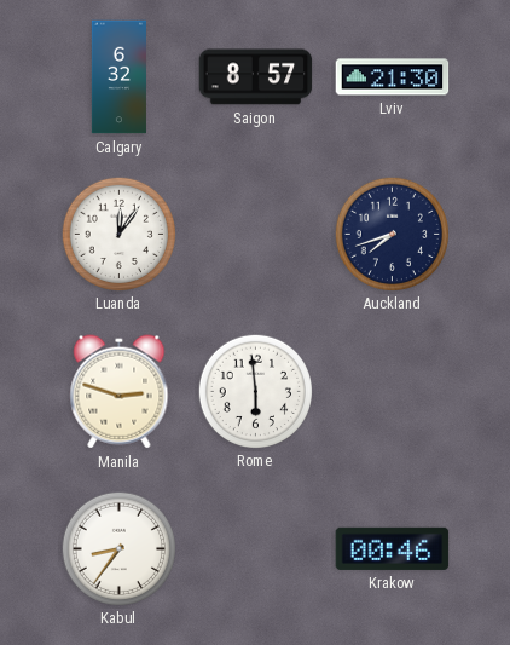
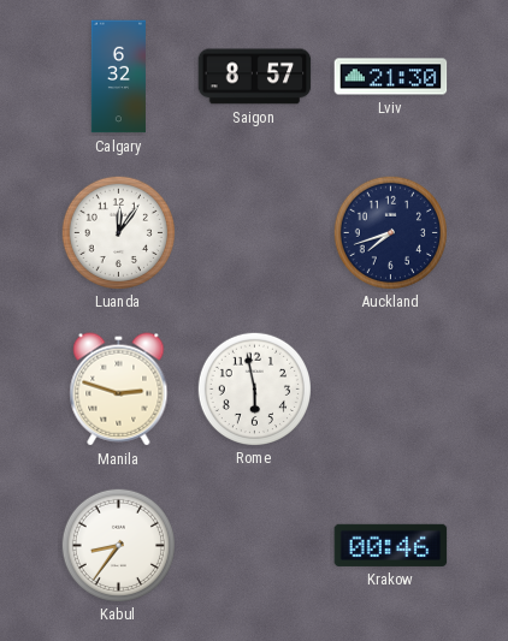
Rome: 5:59 -> 5:58 (254, 388)
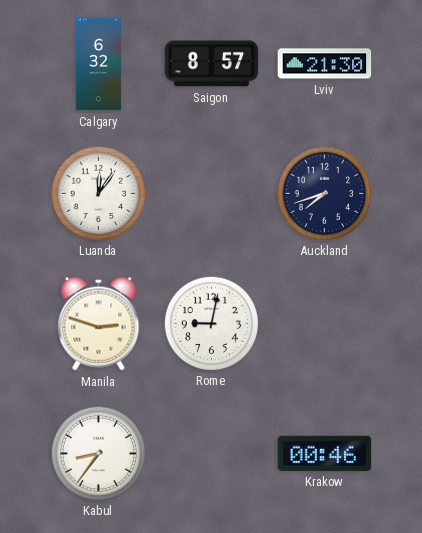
Rome: 5:58 -> 9:02 (211, 323)
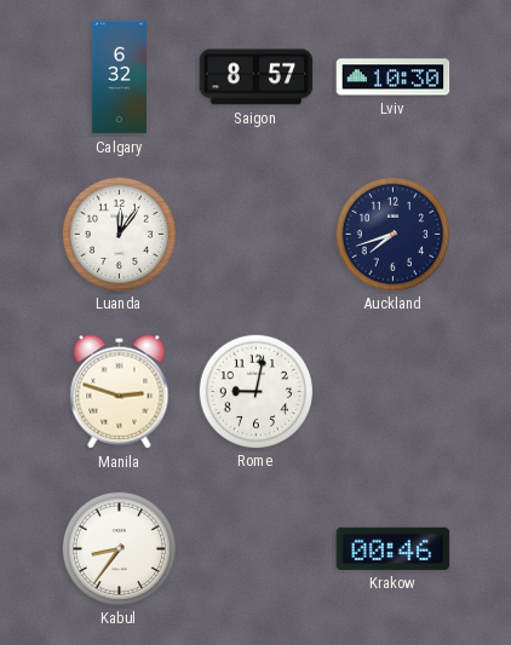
Lviv: 21:30 -> 10:30 (394, 77)
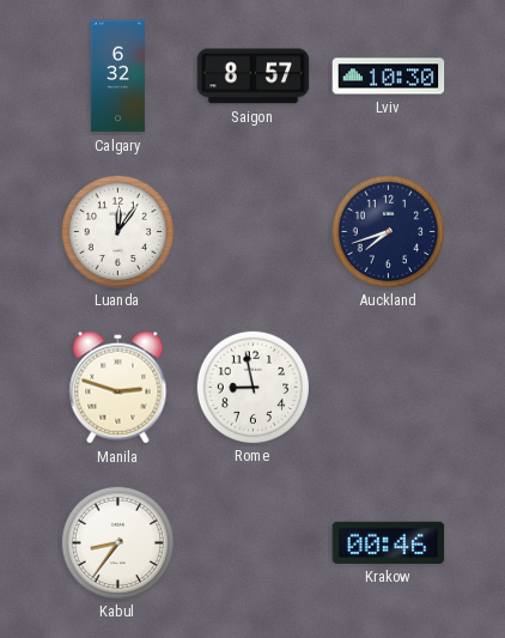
Rome: 9:02 -> 8:58 (252, 387)
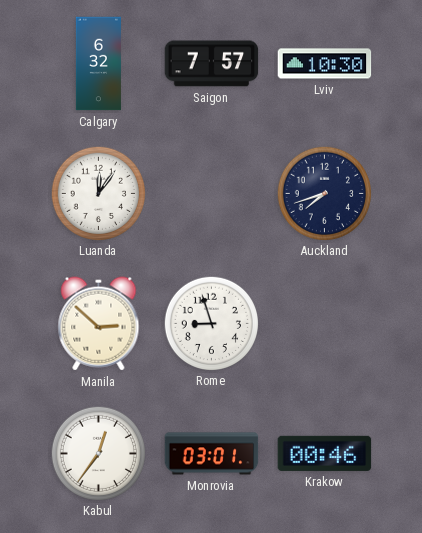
Saigon: 8:57 -> 7:57 (212, 64)
Manila: 2:48 -> 2:52 (99, 324)
Rome: 8:58 -> 8:57 (211, 323)
Kabul: 8:36 -> 12:36 (98, 453)
Monrovia: none -> 03:01 (212, 454)
